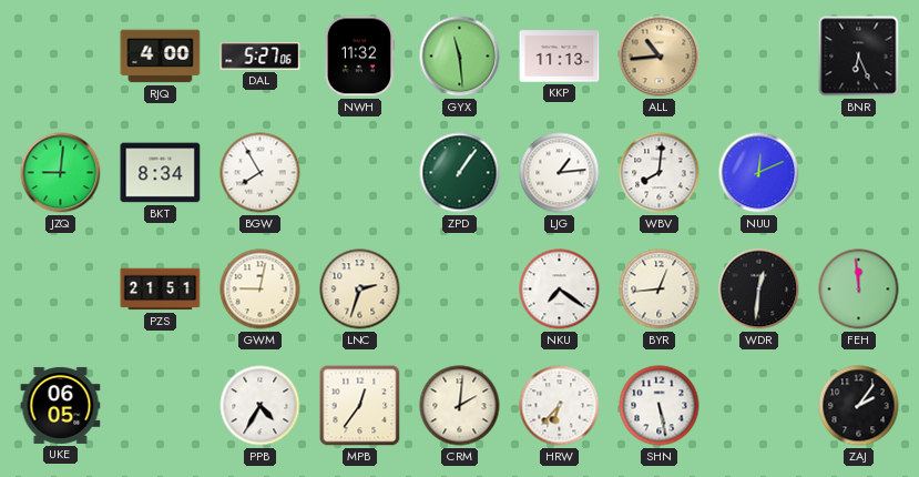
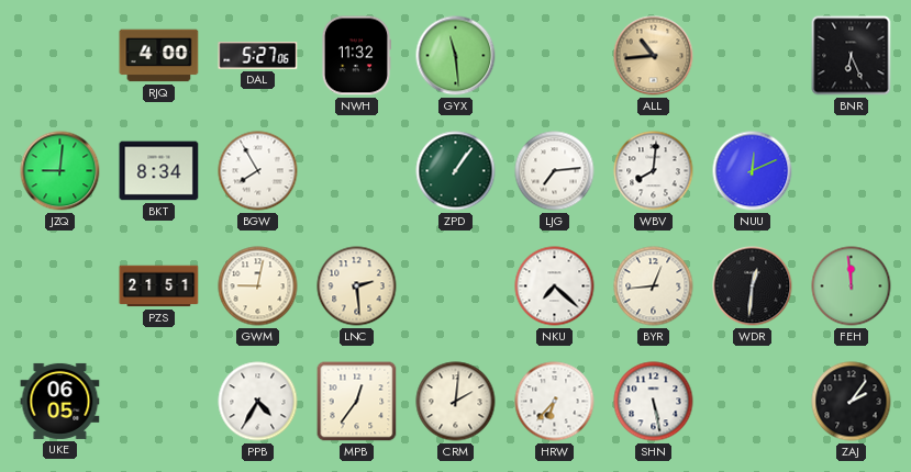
KKP: 11:13 -> none (560, 57)
LJG: 1:14 -> 7:14 (555, 171)
LNC: 2:33 -> 2:29 (357, 286)
NKU: 7:21 -> 7:22 (555, 286)
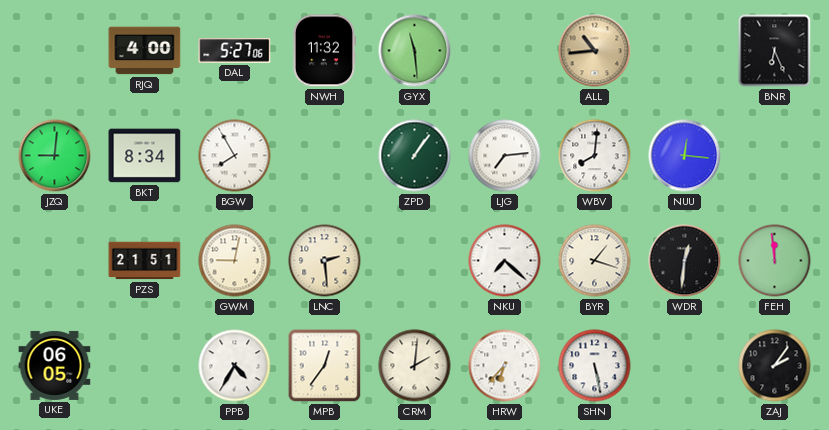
NUU: 12:11 -> 12:16 (685, 156)
BYR: 12:44 -> 1:18 (595, 261)
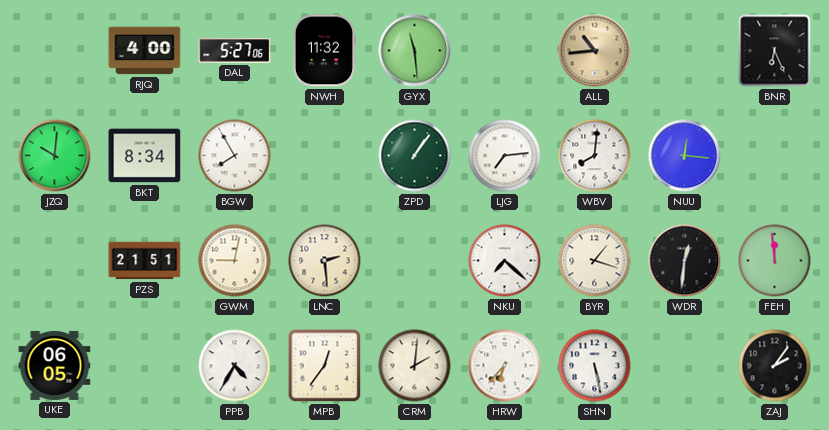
JZQ: 9:01 -> 10:01 (55, 156)
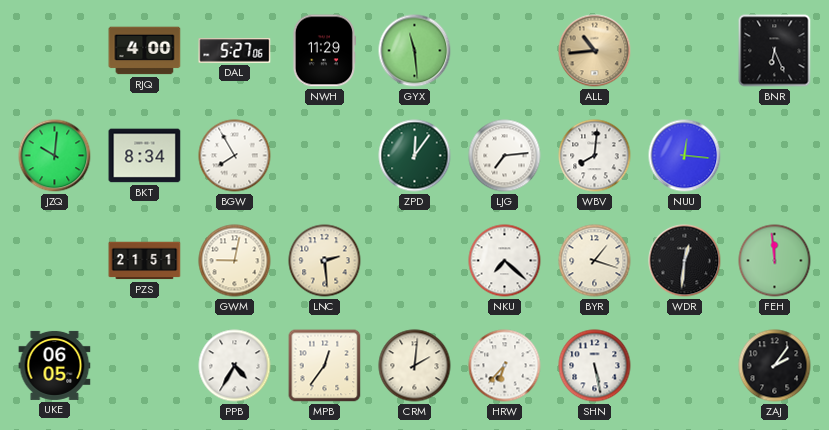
NWH: 11:32 -> 11:29 (324, 51)
ZPD: 1:06 -> 12:06 (415, 156)
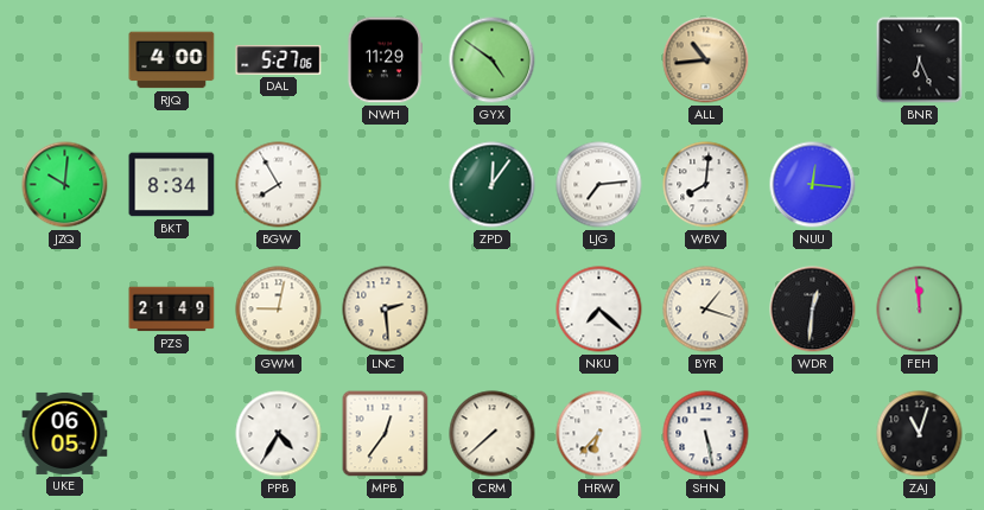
GYX: 11:29 -> 4:51 (493, 60)
PZS: 21:51 -> 21:49 (172, 310)
CRM: 2:01 -> 7:38 (493, 434)
ZAJ: 2:06 -> 11:03 (920, 434)
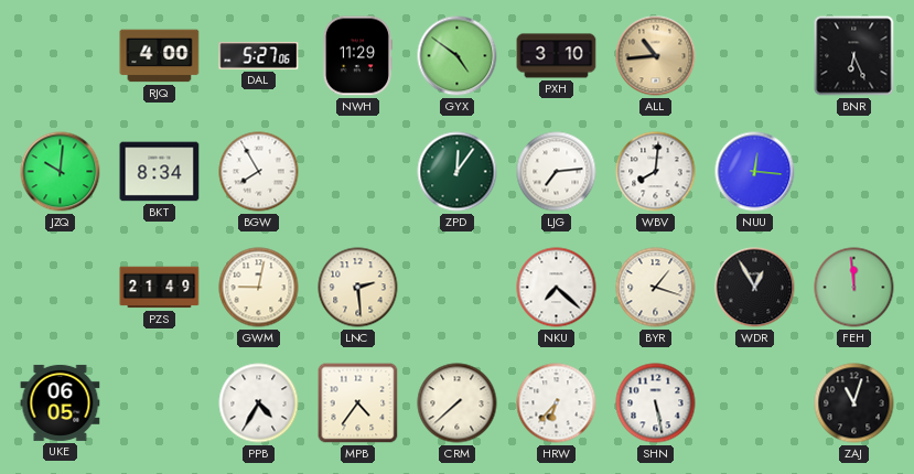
PXH: none -> 3:10 (557, 56)
WDR: 12:31 -> 12:55 (755, 288)
MPB: 12:36 -> 4:36 (358, 403)
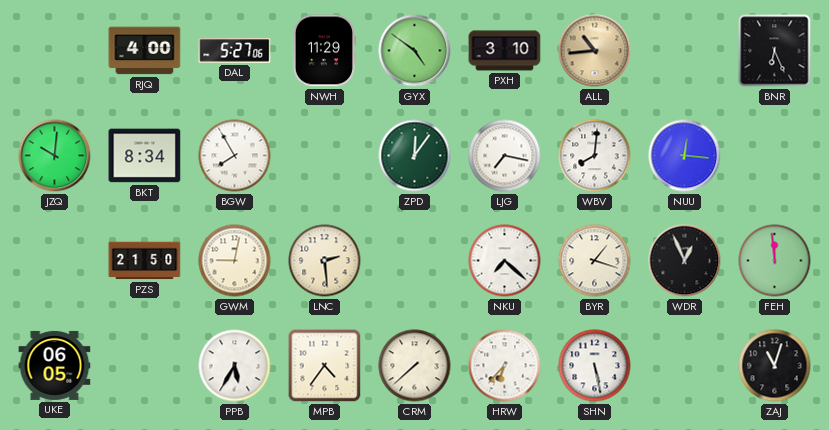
LJG: 7:14 -> 7:17 (505, 156)
PZS: 21:49 -> 21:50 (145, 261)
WDR: 12:55 -> 12:56 (685, 261)
PPB: 4:35 -> 5:35 (235, 366)
